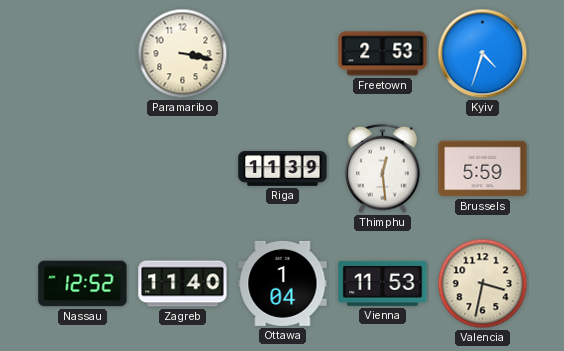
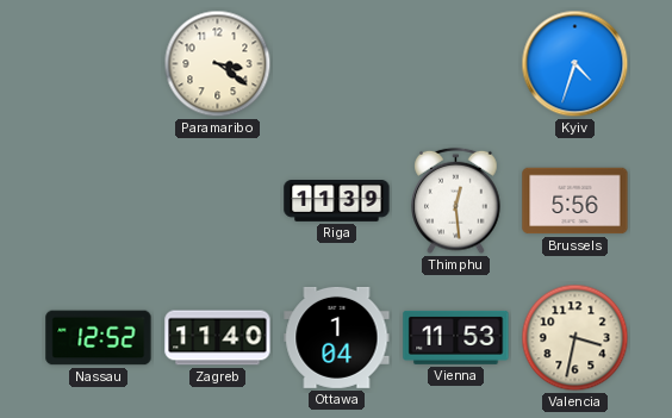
Paramaribo: 3:17 -> 3:21 (218, 64)
Freetown: 2:53 -> none (383, 54)
Brussels: 5:59 -> 5:56 (575, 201)
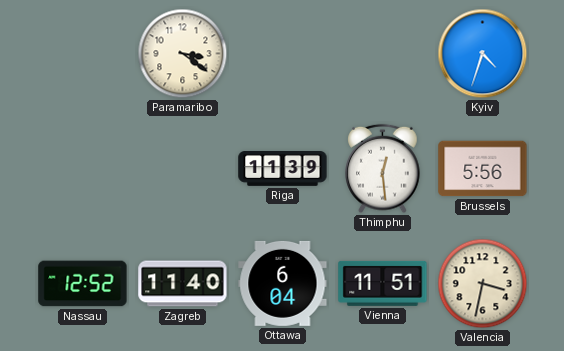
Ottawa: 1:04 -> 6:04 (283, 283)
Vienna: 11:53 -> 11:51 (383, 283)
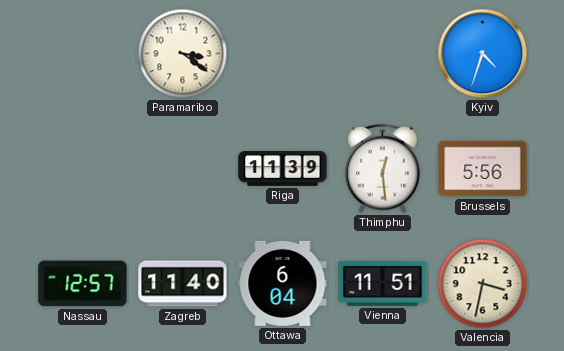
Nassau: 12:52 -> 12:57 (83, 284)
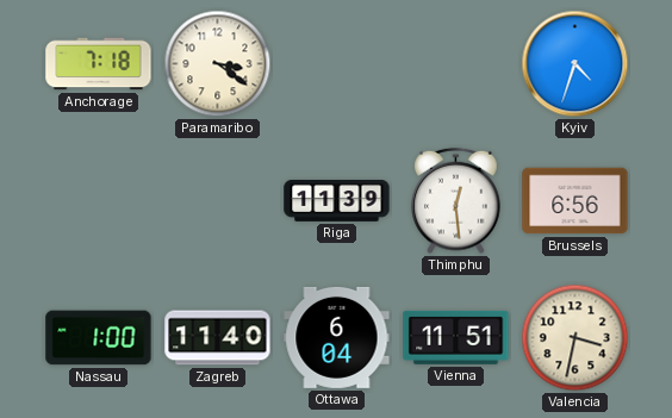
Anchorage: none -> 7:18 (99, 64)
Brussels: 5:56 -> 6:56 (575, 201)
Nassau: 12:57 -> 1:00 (99, 338)
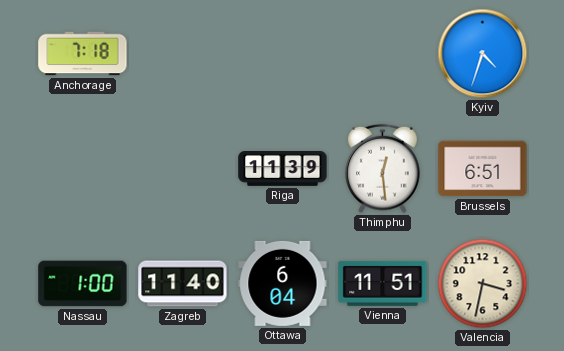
Paramaribo: 3:21 -> none (218, 64)
Brussels: 6:56 -> 6:51 (483, 169)
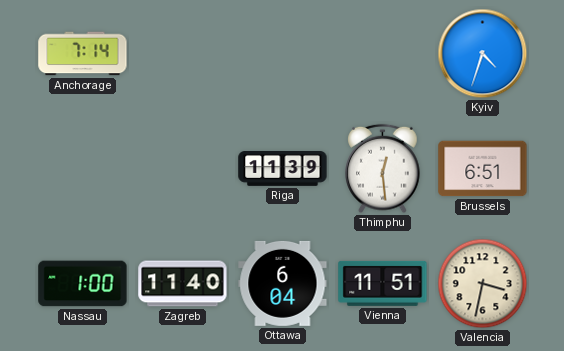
Anchorage: 7:18 -> 7:14 (83, 54)
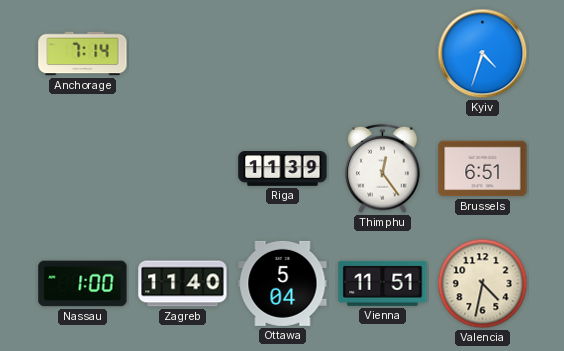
Thimphu: 12:29 -> 12:24 (383, 169)
Ottawa: 6:04 -> 5:04 (283, 283)
Valencia: 3:32 -> 4:32 (483, 284)
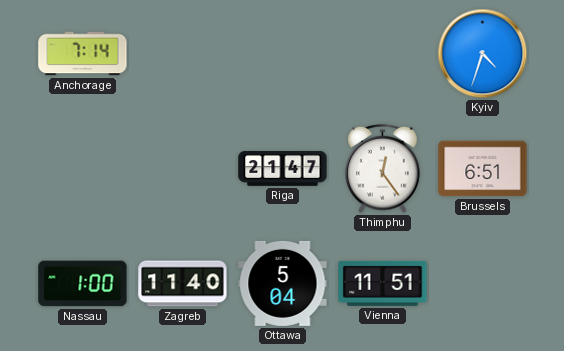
Riga: 11:39 -> 21:47 (283, 169)
Valencia: 4:32 -> none (483, 284)
